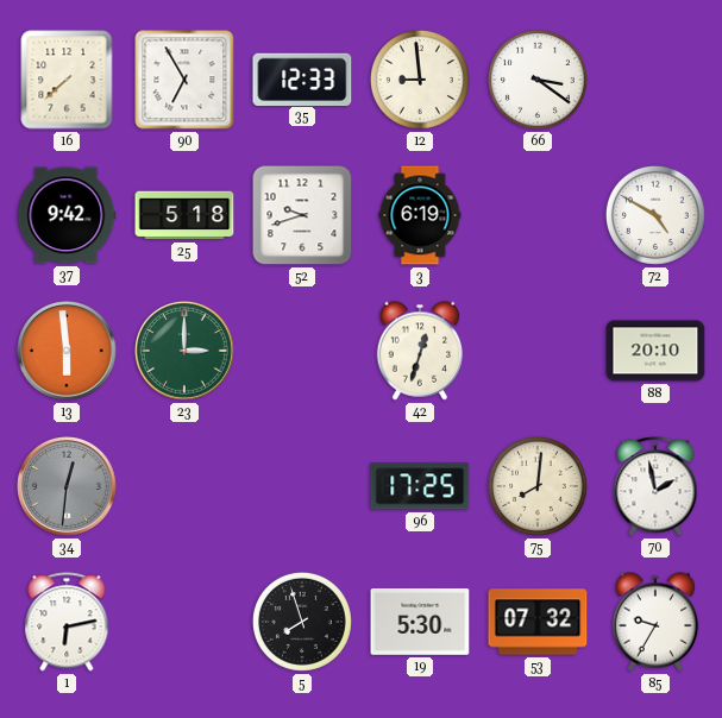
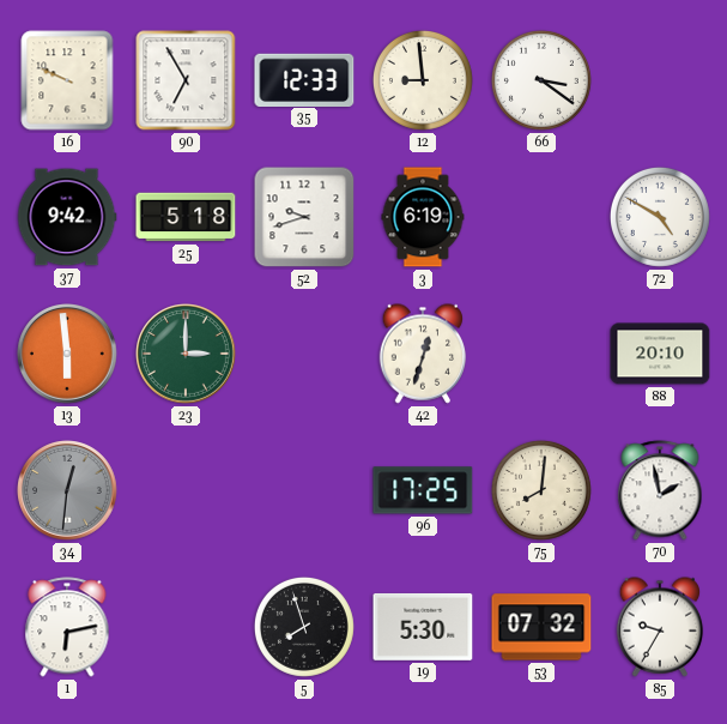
16: 7:38 -> 9:49 (67, 80)
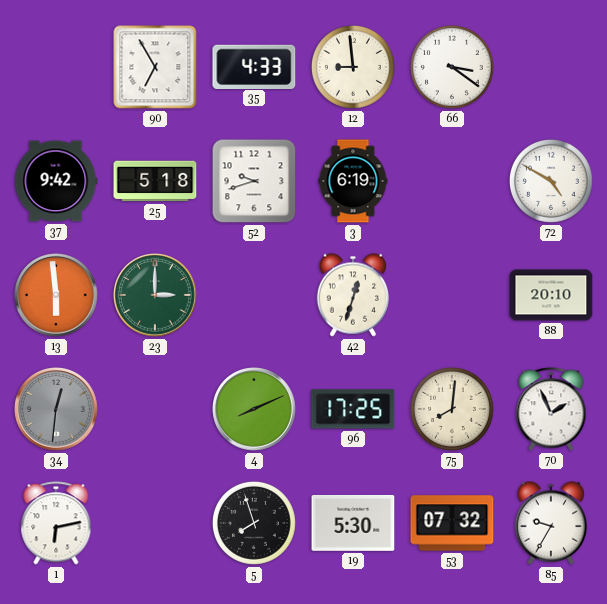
16: 9:49 -> none (67, 80)
35: 12:33 -> 4:33 (254, 66)
4: none -> 8:11 (254, 409)
70: 1:58 -> 1:56 (551, 409)
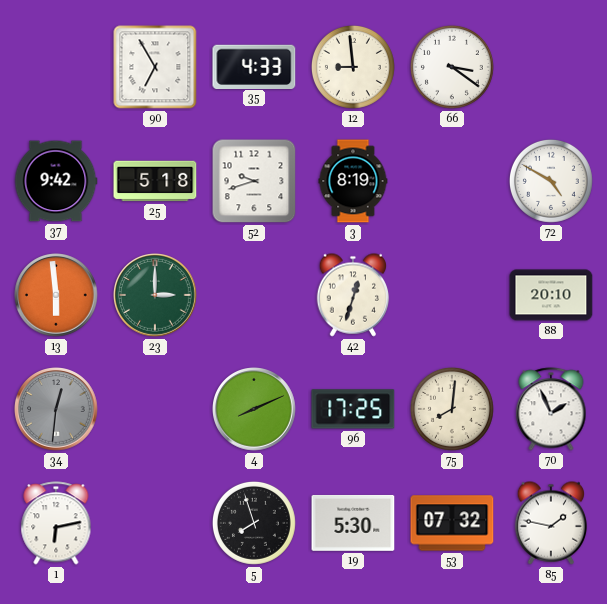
3: 6:19 -> 8:19 (353, 181)
85: 9:35 -> 1:47 (551, 523)
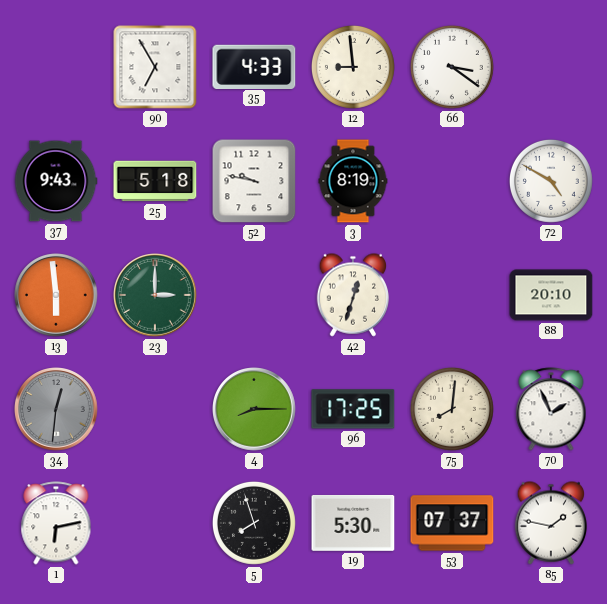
37: 9:42 -> 9:43 (56, 181)
52: 9:42 -> 9:47 (254, 181)
4: 8:11 -> 8:15 (254, 409)
53: 07:32 -> 07:37 (452, 523)
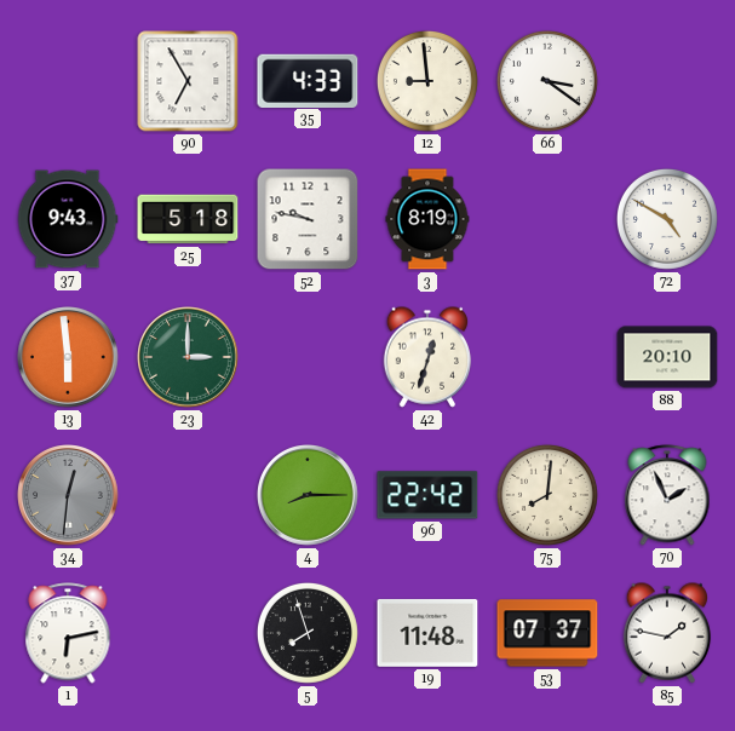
96: 17:25 -> 22:42 (427, 495)
19: 5:30 -> 11:48 (427, 633)
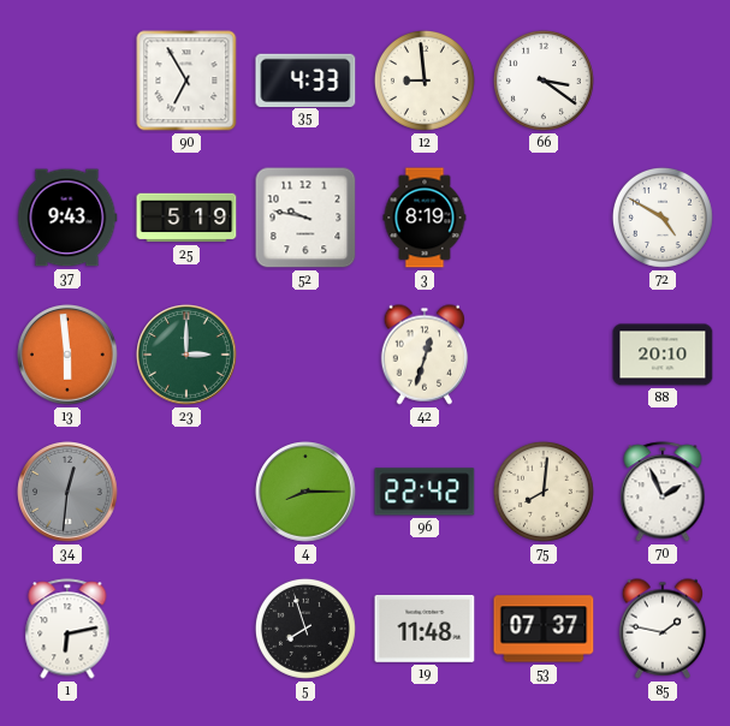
25: 5:18 -> 5:19 (186, 218)
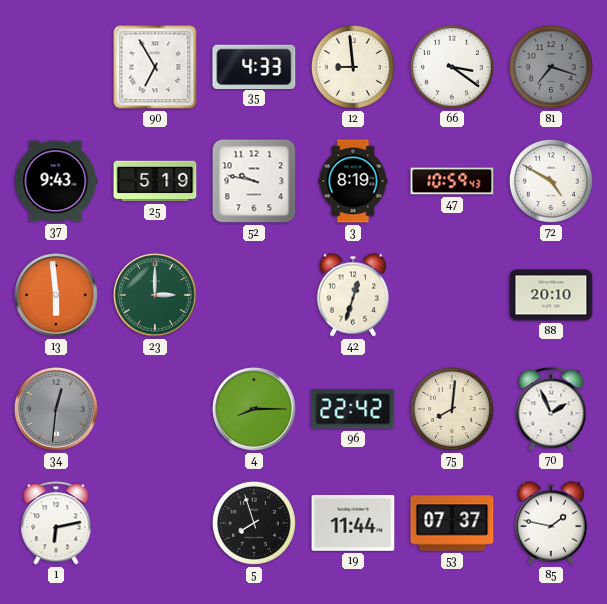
81: none -> 7:18 (551, 67)
47: none -> 10:59 (452, 181)
19: 11:48 -> 11:44 (353, 523)
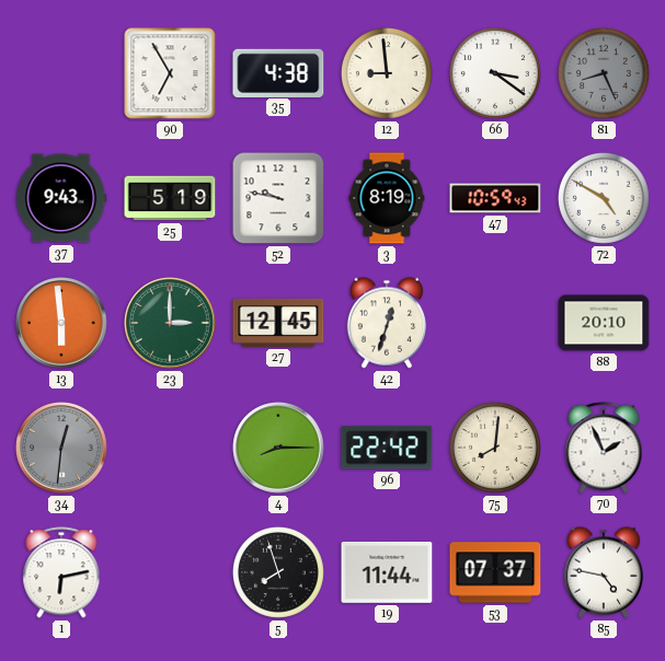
35: 4:33 -> 4:38 (278, 72)
81: 7:18 -> 8:26 (604, 73)
27: none -> 12:45 (278, 323)
85: 1:47 -> 4:47 (604, 572)
